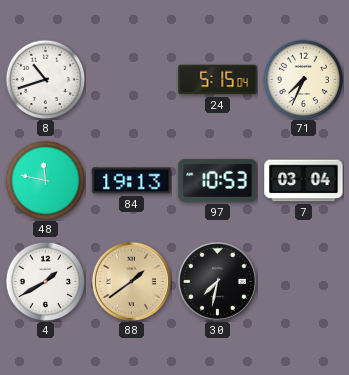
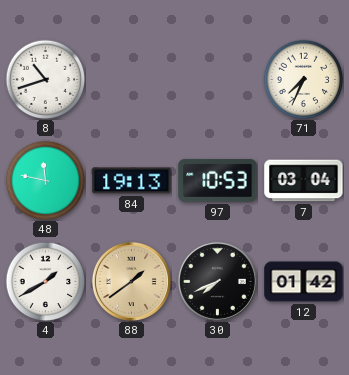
24: 5:15 -> none (218, 80)
30: 7:32 -> 7:41 (217, 281)
12: none -> 01:42 (304, 282)
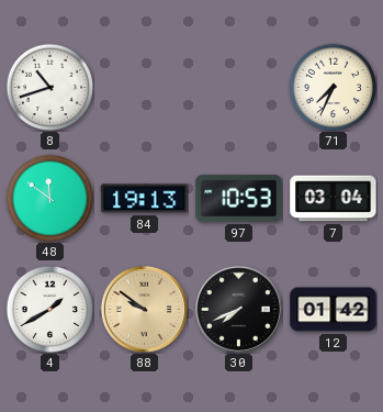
48: 11:47 -> 11:51 (49, 198)
88: 1:39 -> 9:51 (144, 309)
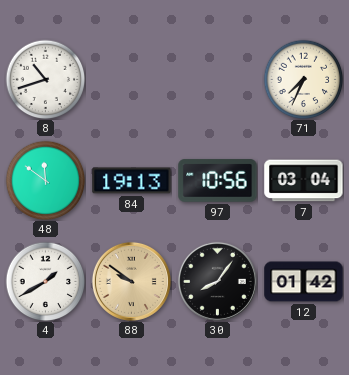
97: 10:53 -> 10:56 (218, 181)
30: 7:41 -> 8:06 (217, 281)
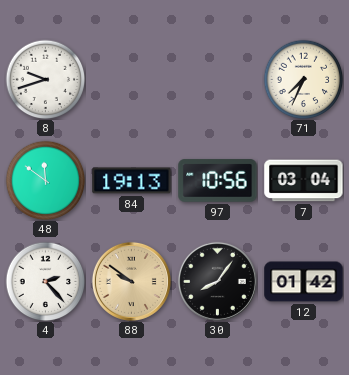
8: 10:42 -> 9:42 (45, 79)
4: 1:40 -> 2:23 (45, 281)
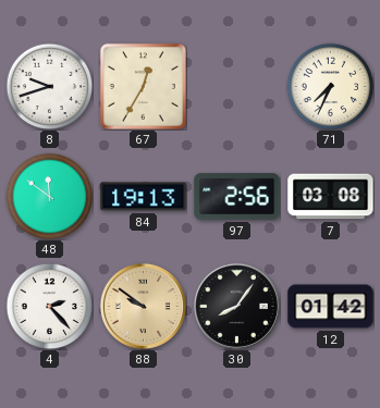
67: none -> 12:35 (143, 86)
97: 10:56 -> 2:56 (237, 197)
7: 03:04 -> 03:08 (331, 197)
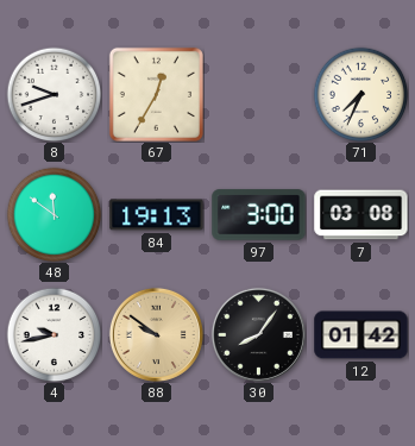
97: 2:56 -> 3:00 (259, 215)
4: 2:23 -> 9:43 (54, 334)
